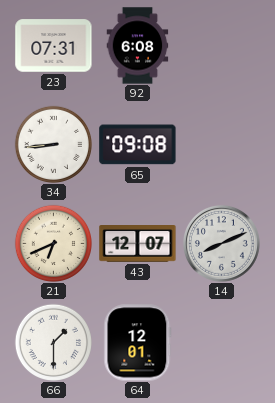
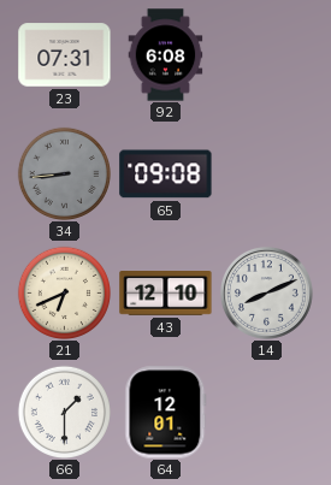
34 dial: white -> grey (64, 173)
43: 12:07 -> 12:10 (166, 294)
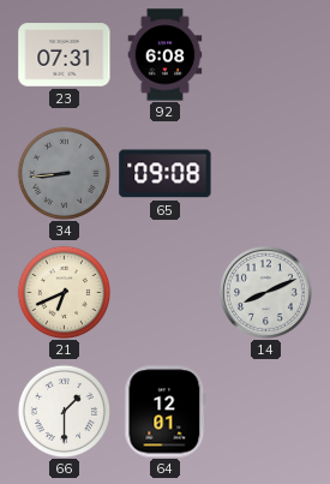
43: 12:10 -> none (166, 294)
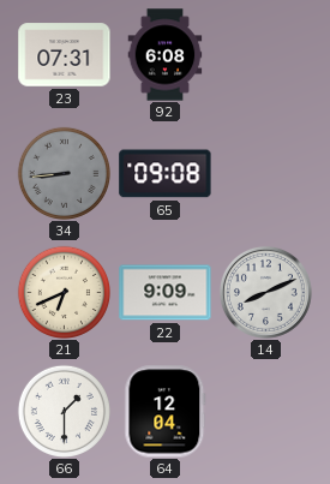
22: none -> 9:09 (166, 293)
64: 12:01 -> 12:04 (166, 412)
